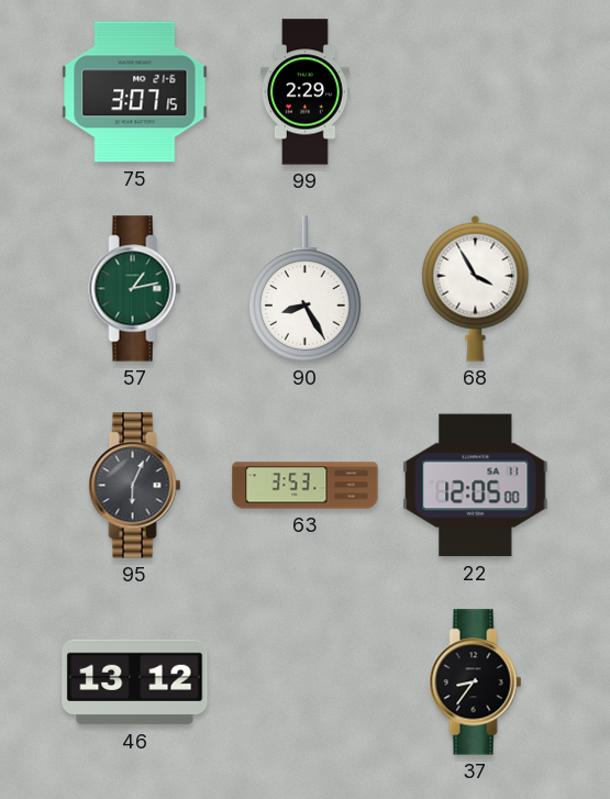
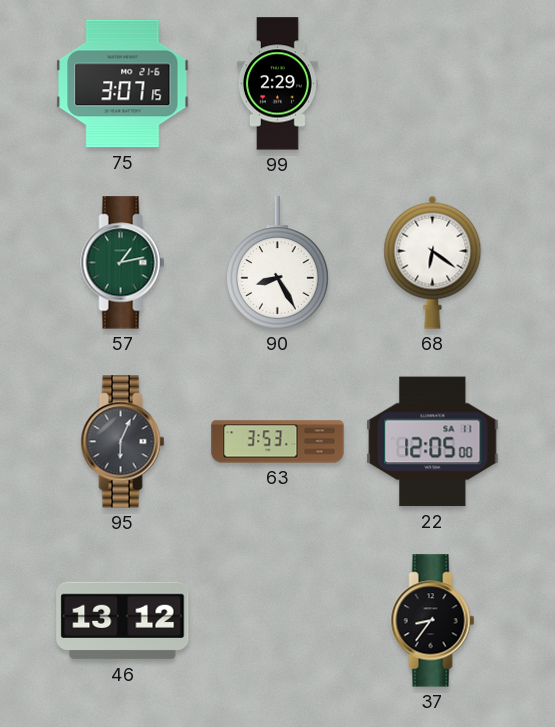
68: 3:55 -> 6:21 (433, 262)
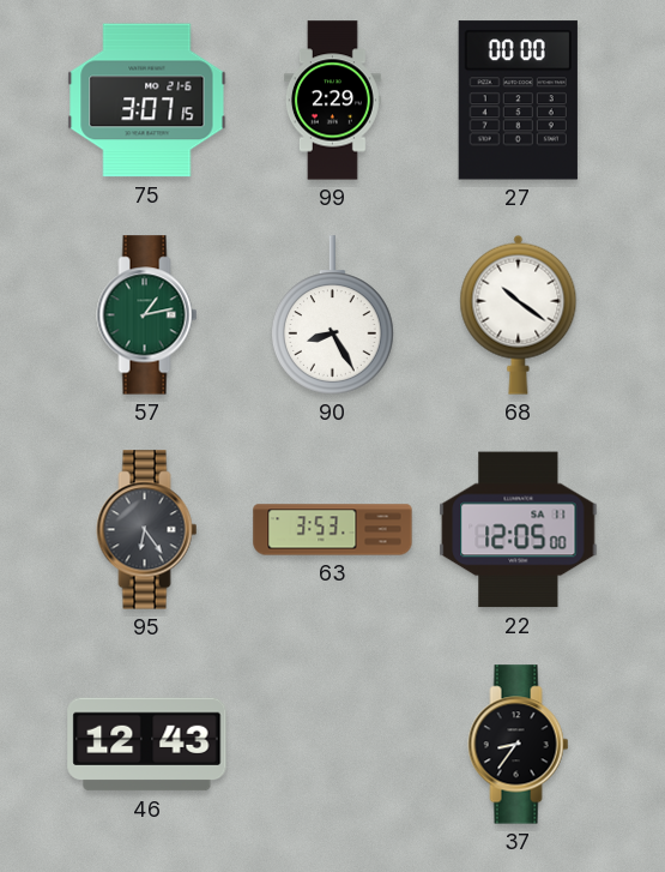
27: none -> 00:00 (518, 101)
68: 6:21 -> 10:21 (519, 314)
95: 6:04 -> 6:24 (147, 530)
46: 13:12 -> 12:43 (147, 745)
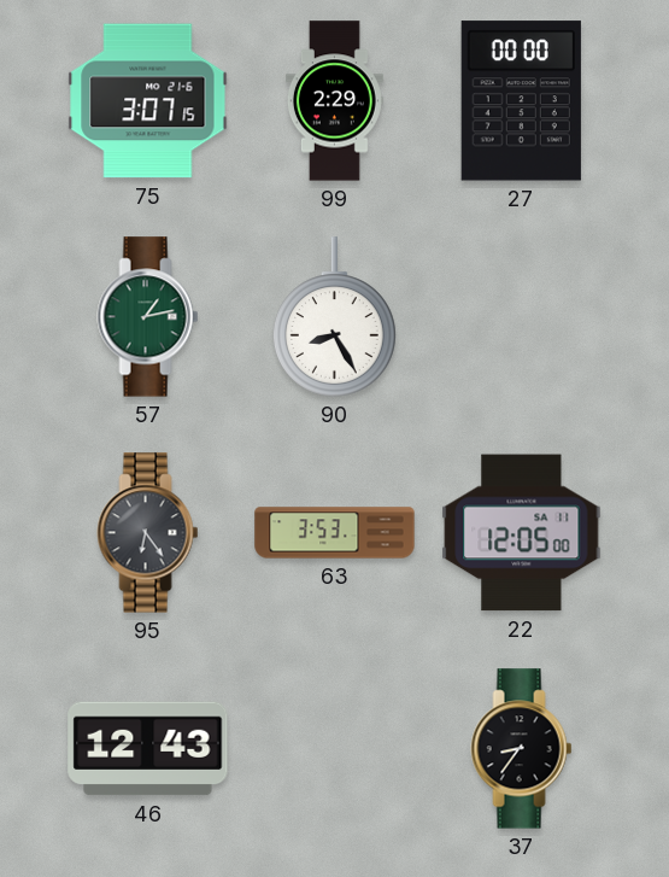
68: 10:21 -> none (519, 314)
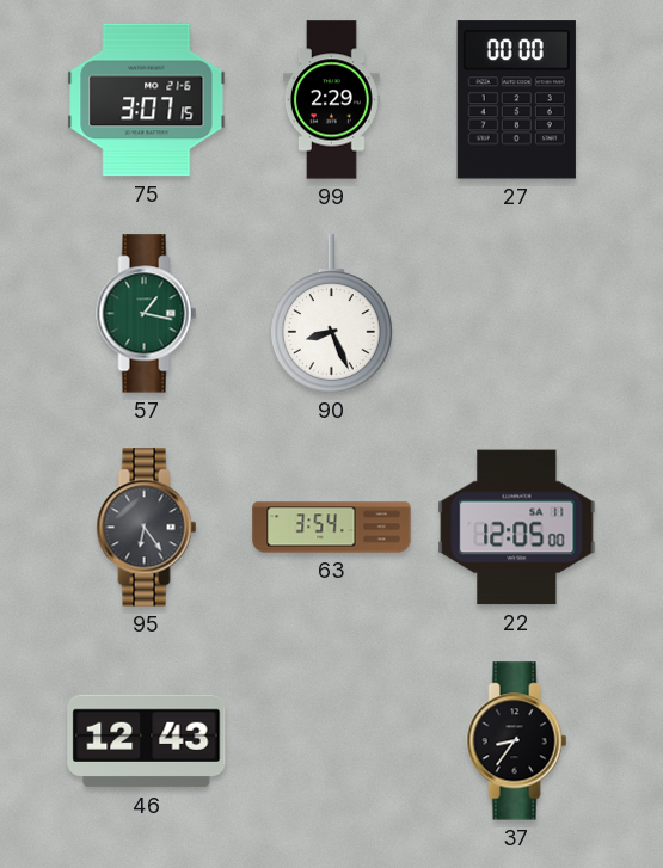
57: 1:13 -> 1:17 (147, 314)
90: 8:25 -> 8:26 (332, 314)
63: 3:53 -> 3:54 (332, 528)
